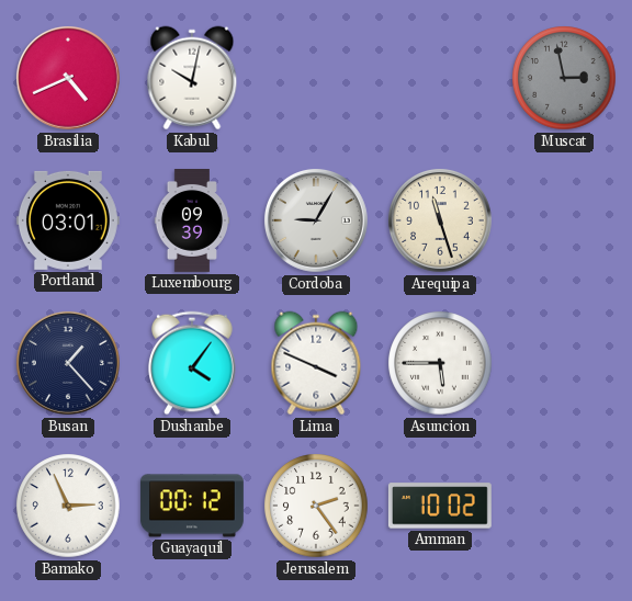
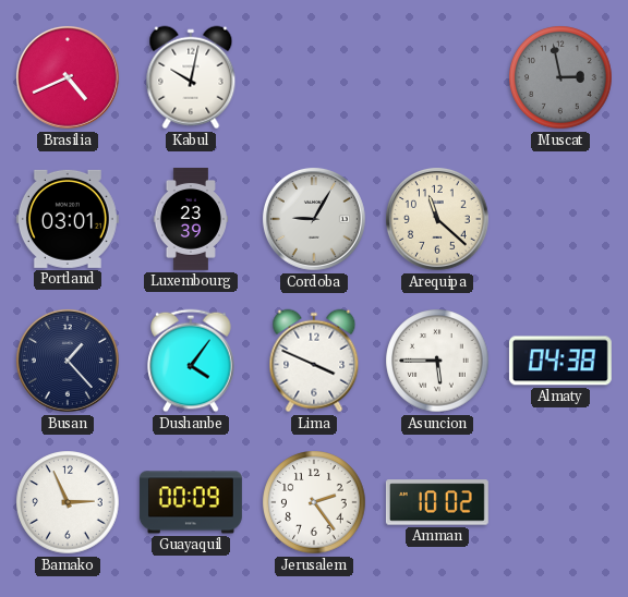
Luxembourg: 09:39 -> 23:39 (190, 220)
Arequipa: 11:27 -> 11:22 (438, 220)
Almaty: none -> 04:38 (560, 361)
Guayaquil: 00:12 -> 00:09 (191, 502)
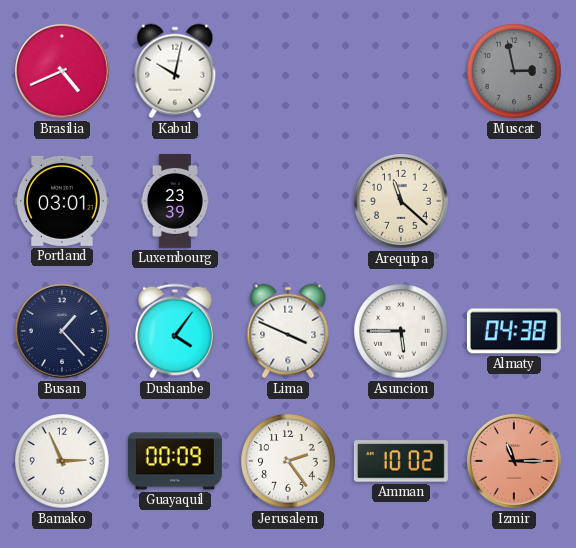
Cordoba: 9:05 -> none (315, 220)
Izmir: none -> 11:15 (515, 462)
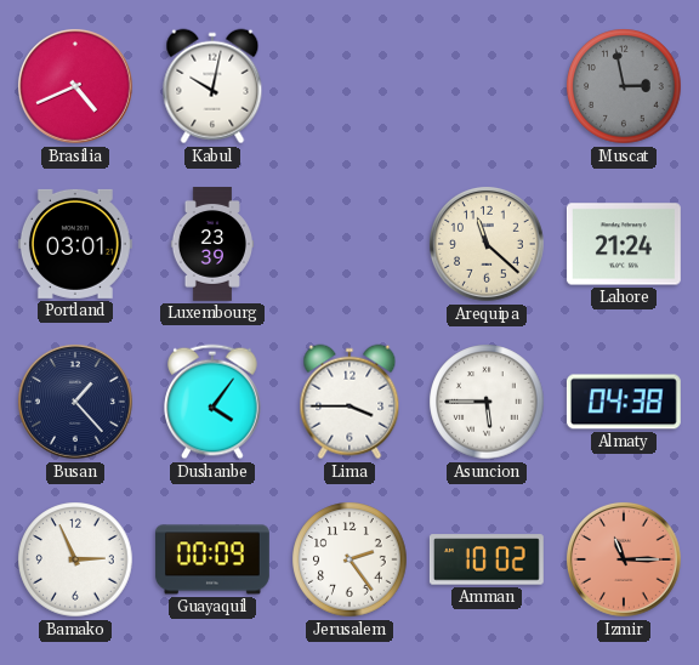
Lahore: none -> 21:24 (624, 244)
Lima: 3:49 -> 3:45 (349, 402)
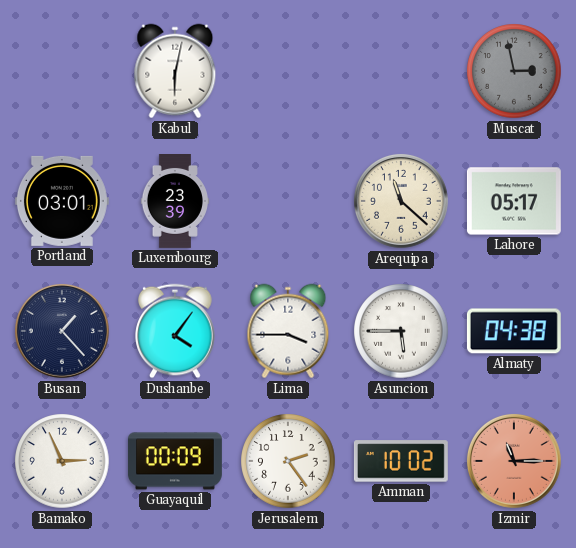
Brasilia: 4:41 -> none (76, 87)
Kabul: 10:02 -> 6:02 (175, 71)
Lahore: 21:24 -> 05:17 (514, 201)
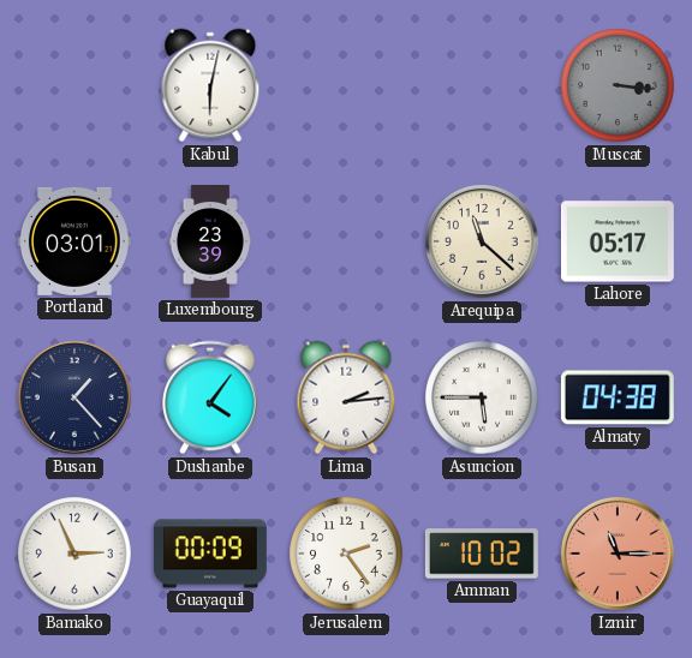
Muscat: 2:58 -> 3:16 (618, 85)
Lima: 3:45 -> 2:14 (346, 397)
